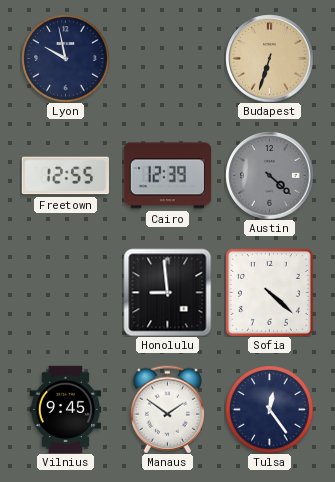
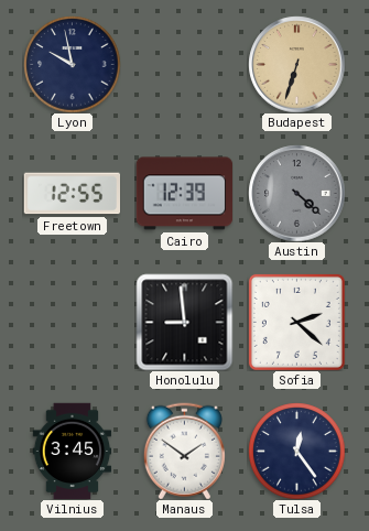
Sofia: 4:22 -> 2:22 (296, 322)
Vilnius: 9:45 -> 3:45 (73, 451)
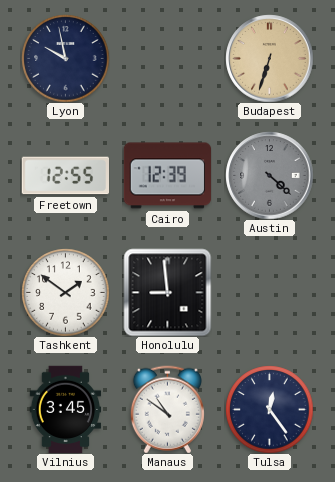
Tashkent: none -> 1:51 (65, 292)
Sofia: 2:22 -> none (296, 322)
Manaus: 1:51 -> 10:51 (167, 409)
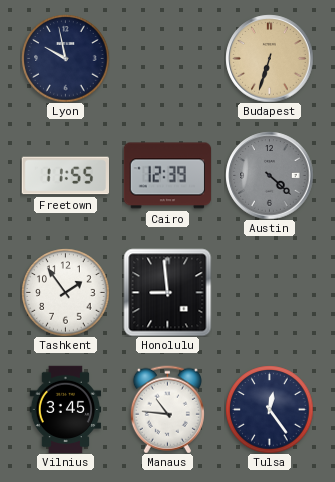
Freetown: 12:55 -> 11:55 (65, 176)
Tashkent: 1:51 -> 1:54 (65, 292)
Manaus: 10:51 -> 10:46 (167, 409)
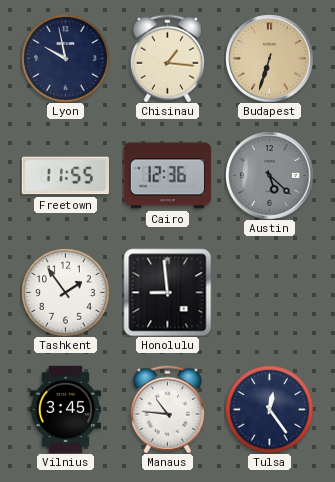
Chisinau: none -> 1:16 (167, 58)
Cairo: 12:39 -> 12:36 (167, 176)
Austin: 4:22 -> 5:22 (269, 175)
